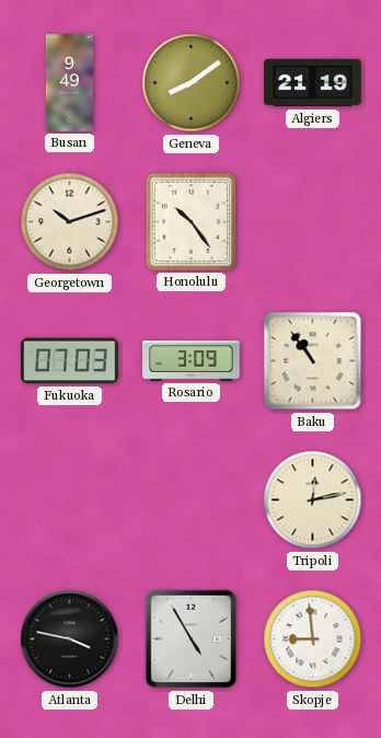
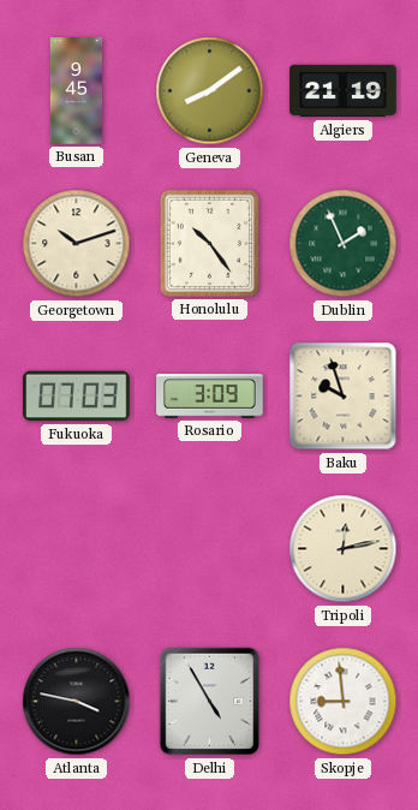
Busan: 9:49 -> 9:45 (76, 91)
Dublin: none -> 1:56 (344, 244)
Baku: 10:54 -> 9:57 (344, 397)
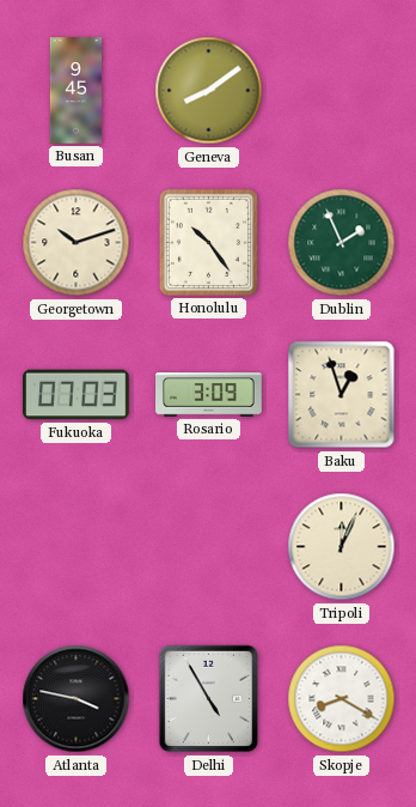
Algiers: 21:19 -> none (344, 91)
Baku: 9:57 -> 12:57 (342, 395)
Tripoli: 12:13 -> 12:04 (342, 547)
Skopje: 8:59 -> 8:20 (342, 699)
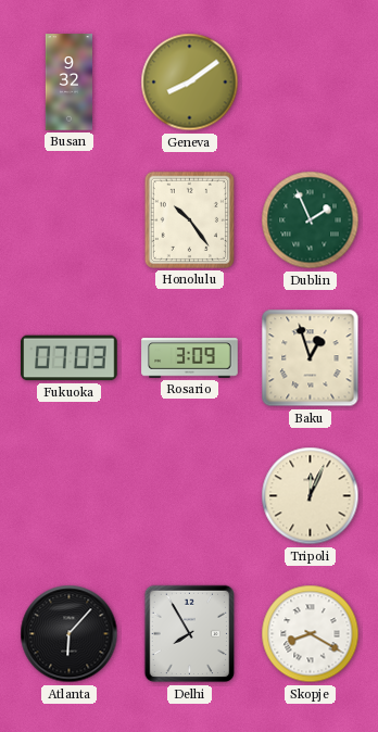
Busan: 9:45 -> 9:32 (68, 83)
Georgetown: 10:12 -> none (77, 243)
Atlanta: 3:47 -> 6:07 (70, 634)
Delhi: 4:55 -> 7:55 (190, 634)
